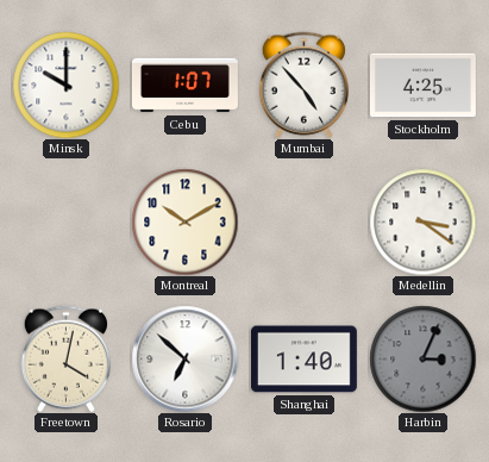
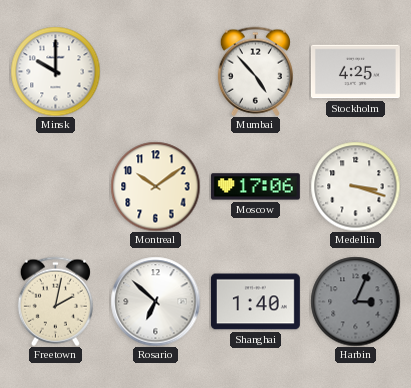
Cebu: 1:07 -> none (186, 86)
Montreal: 10:10 -> 10:09 (155, 186)
Moscow: none -> 17:06 (255, 187)
Medellin: 3:21 -> 3:18 (355, 186)
Freetown: 4:02 -> 2:02 (55, 301)
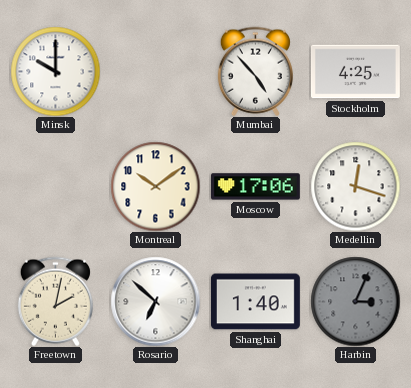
Medellin: 3:18 -> 12:18 (355, 186)
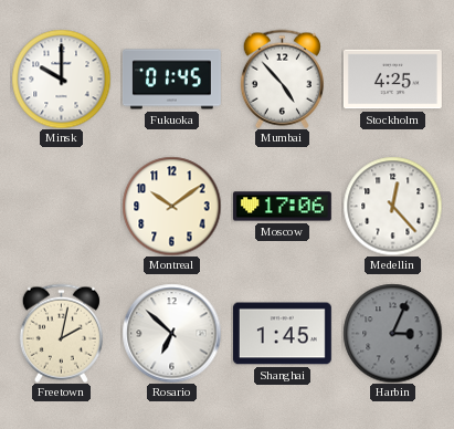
Fukuoka: none -> 01:45 (171, 80)
Medellin: 12:18 -> 12:23 (392, 206)
Shanghai: 1:40 -> 1:45 (282, 334)
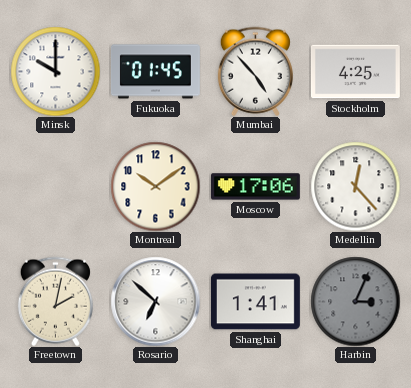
Shanghai: 1:45 -> 1:41 (255, 302)
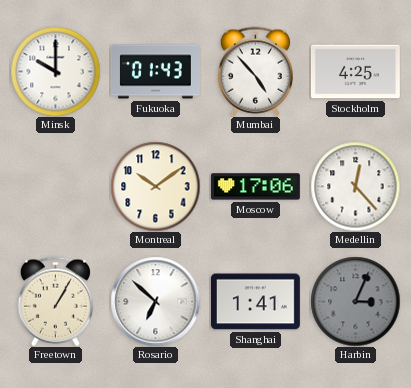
Fukuoka: 01:45 -> 01:43 (155, 72)
Freetown: 2:02 -> 1:05 (55, 301)
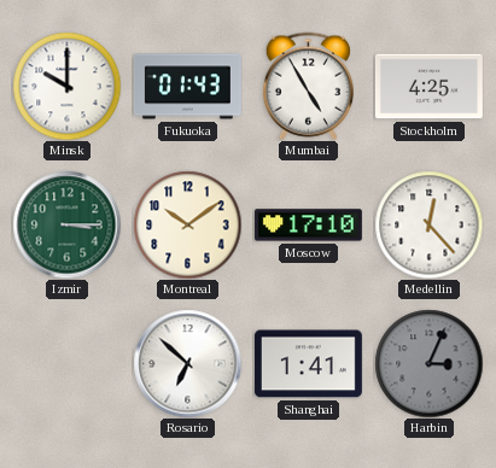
Mumbai: 4:53 -> 4:55 (308, 86)
Izmir: none -> 3:15 (66, 224)
Moscow: 17:06 -> 17:10 (308, 226)
Freetown: 1:05 -> none (55, 301)
